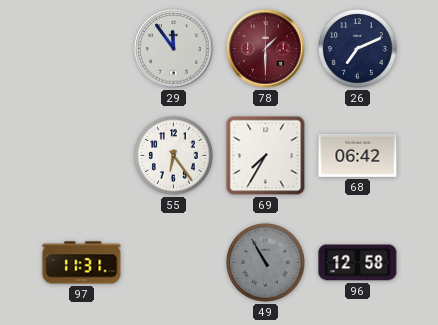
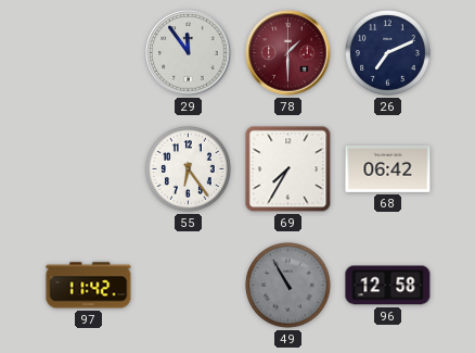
97: 11:31 -> 11:42 (89, 286)
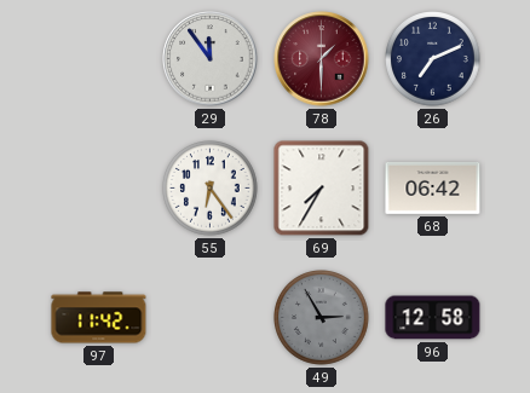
49: 10:55 -> 2:55 (322, 318)
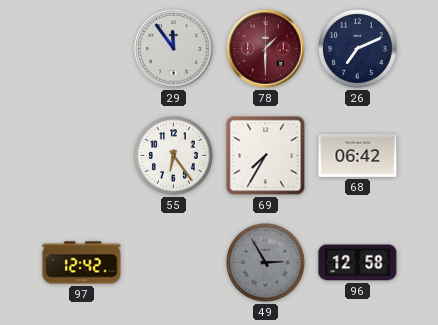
97: 11:42 -> 12:42 (82, 263)
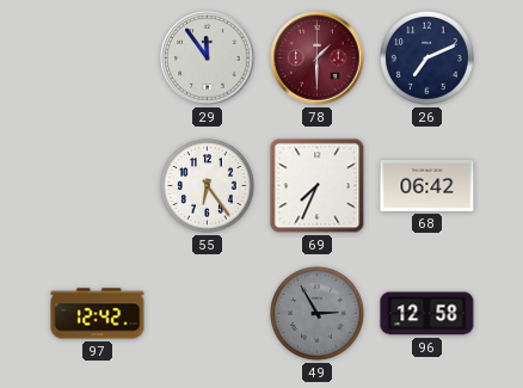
69: 7:35 -> 7:34 (318, 186)
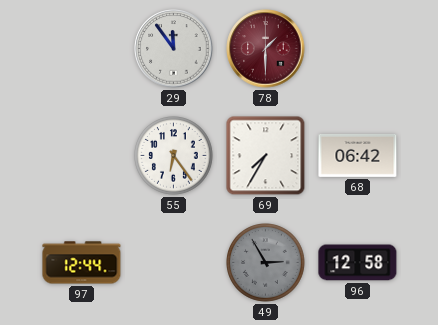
26: 7:11 -> none (427, 58)
69: 7:34 -> 7:35 (266, 156)
97: 12:42 -> 12:44 (82, 263)
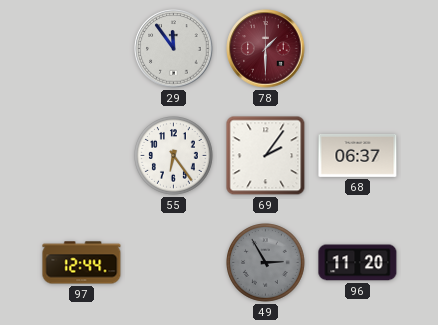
69: 7:35 -> 2:06 (266, 156)
68: 06:42 -> 06:37 (358, 155)
96: 12:58 -> 11:20 (358, 263)
